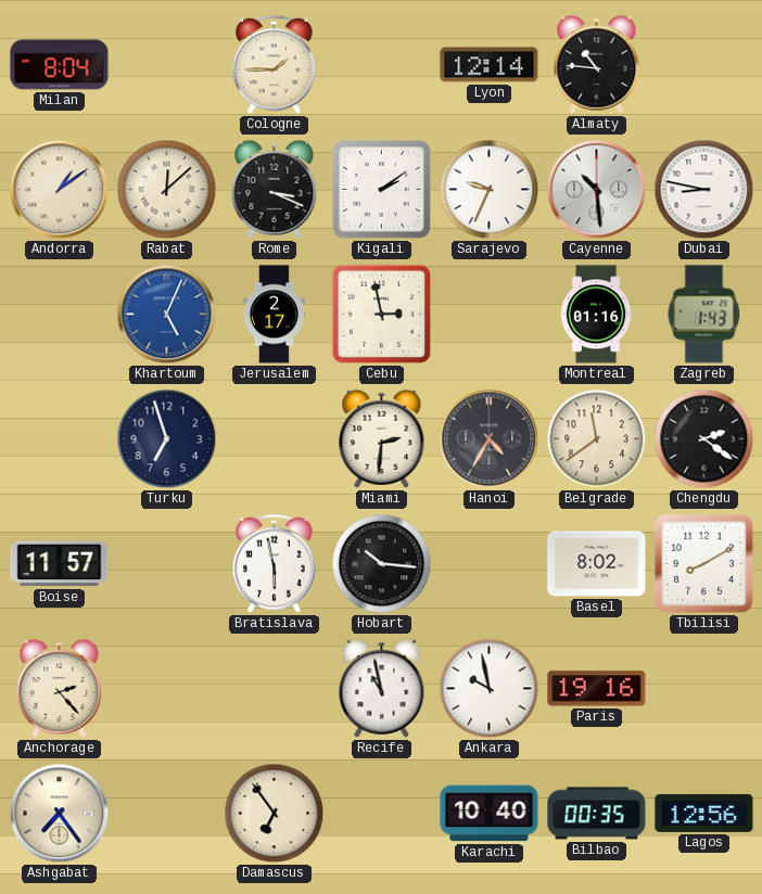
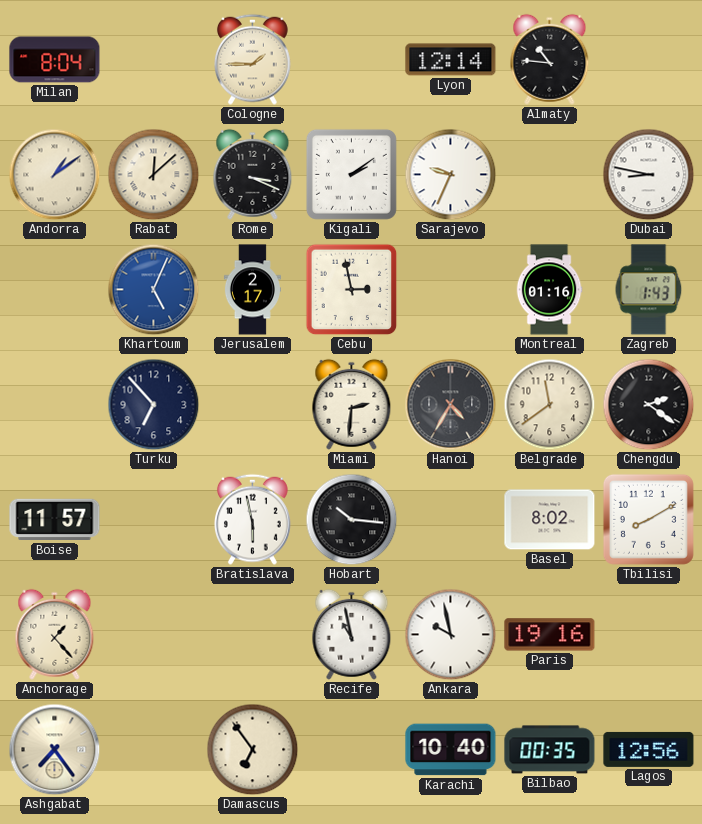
Cayenne: 10:29 -> none (597, 190)
Turku: 6:57 -> 6:53 (154, 405)
Anchorage: 2:23 -> 1:23 (55, 634)
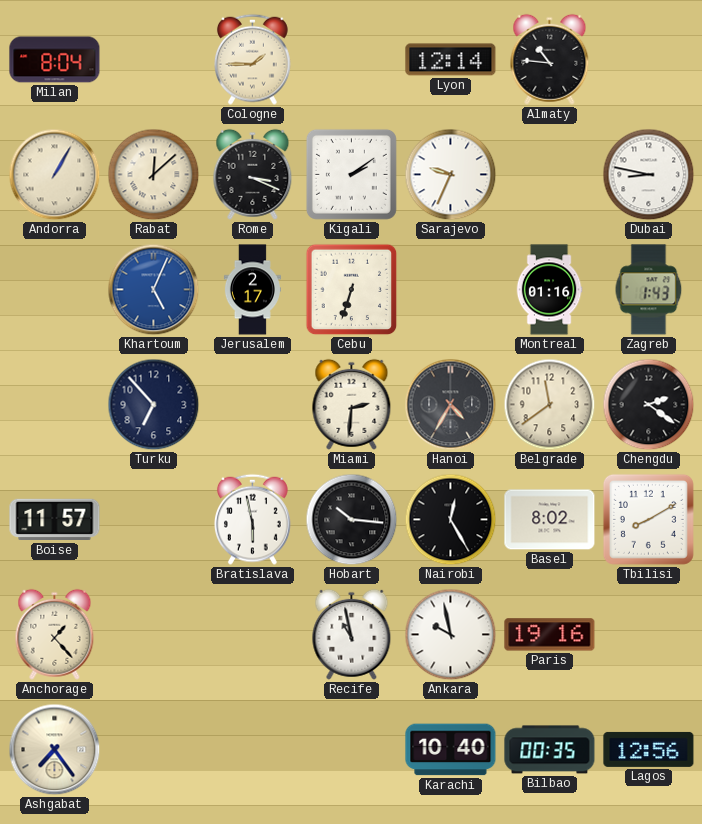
Andorra: 1:09 -> 1:05 (55, 175)
Cebu: 2:58 -> 6:33 (352, 290)
Nairobi: none -> 12:25 (451, 520)
Damascus: 6:54 -> none (253, 750)
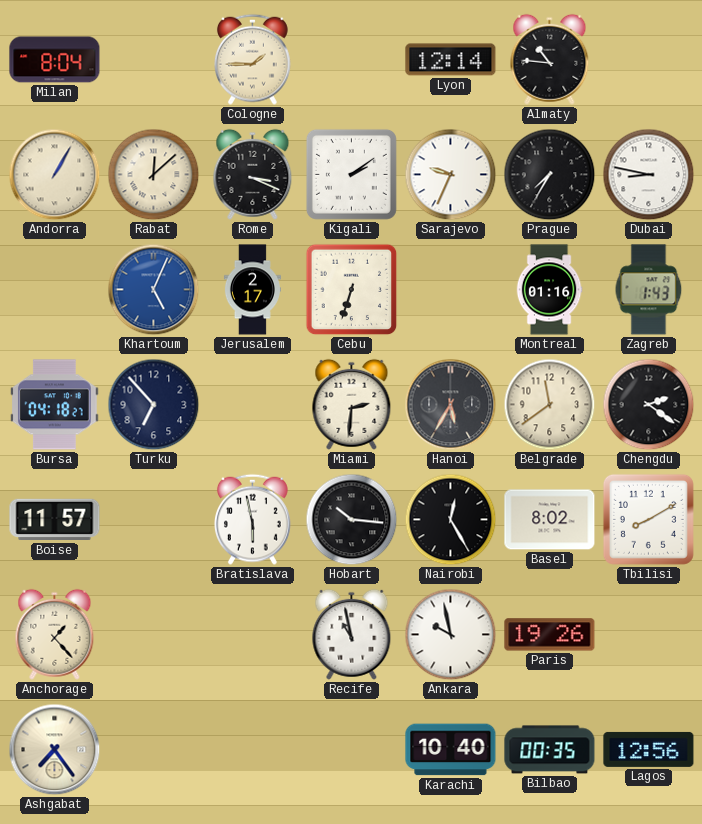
Prague: none -> 7:35 (550, 175)
Bursa: none -> 04:18 (55, 405)
Hanoi: 4:35 -> 5:35 (451, 405)
Paris: 19:16 -> 19:26 (550, 635)
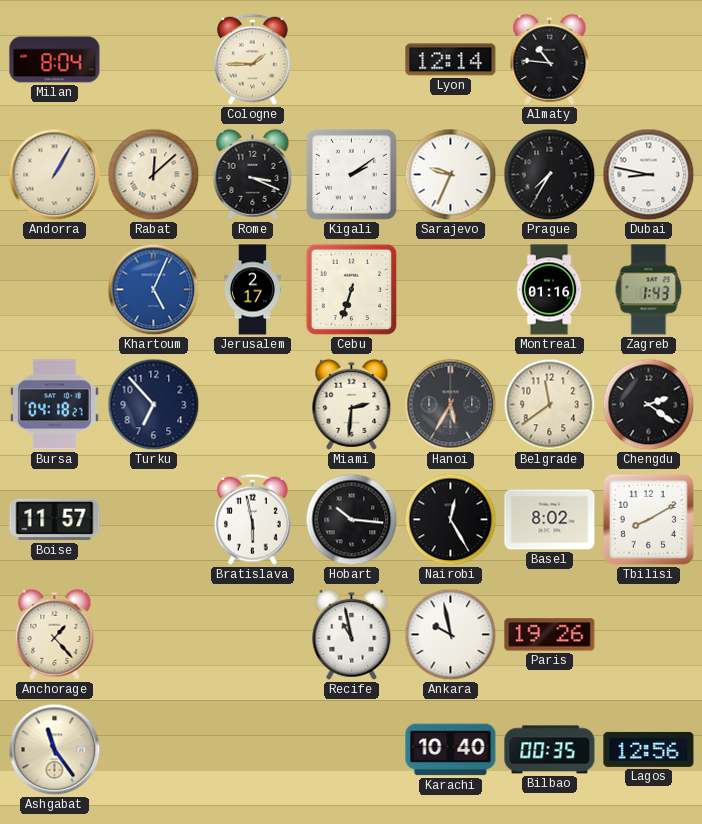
Ashgabat: 7:24 -> 11:24 (55, 750)
